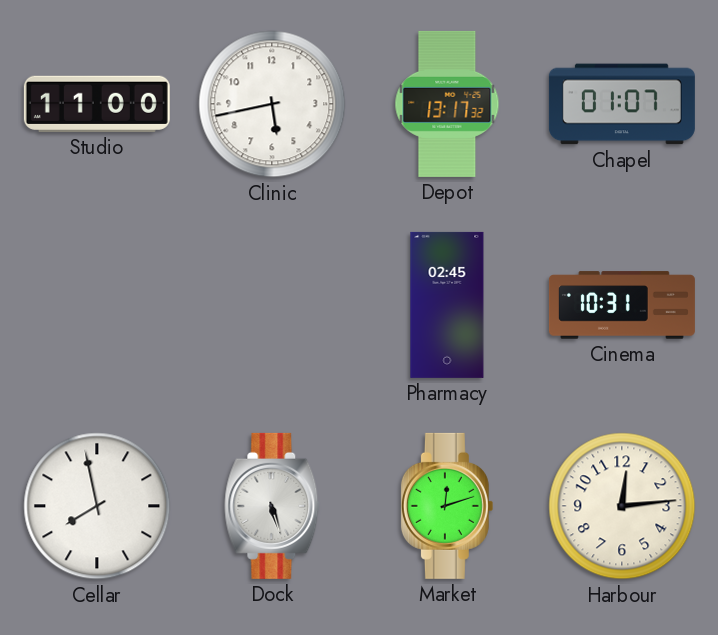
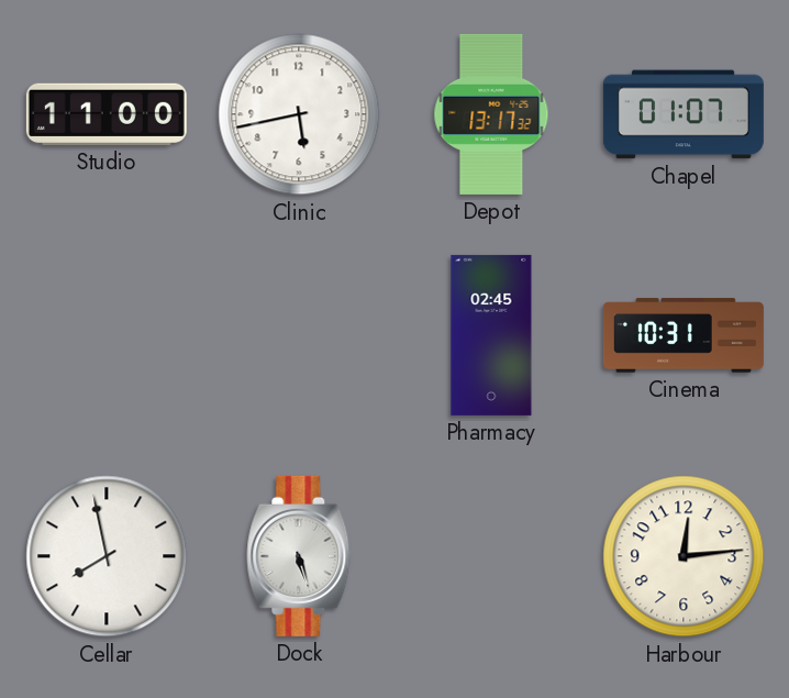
Market: 12:12 -> none (447, 506)
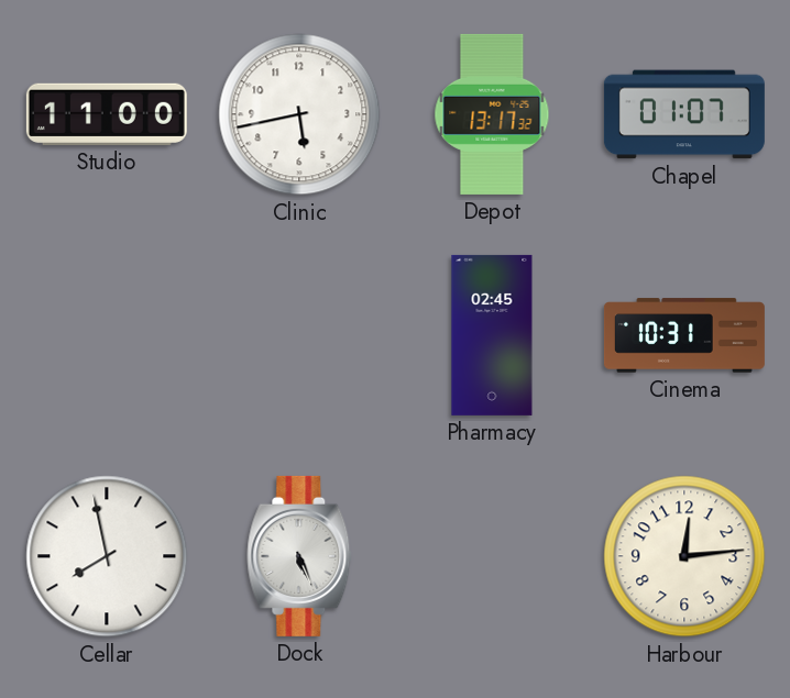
Dock: 5:27 -> 5:26 (299, 556)
